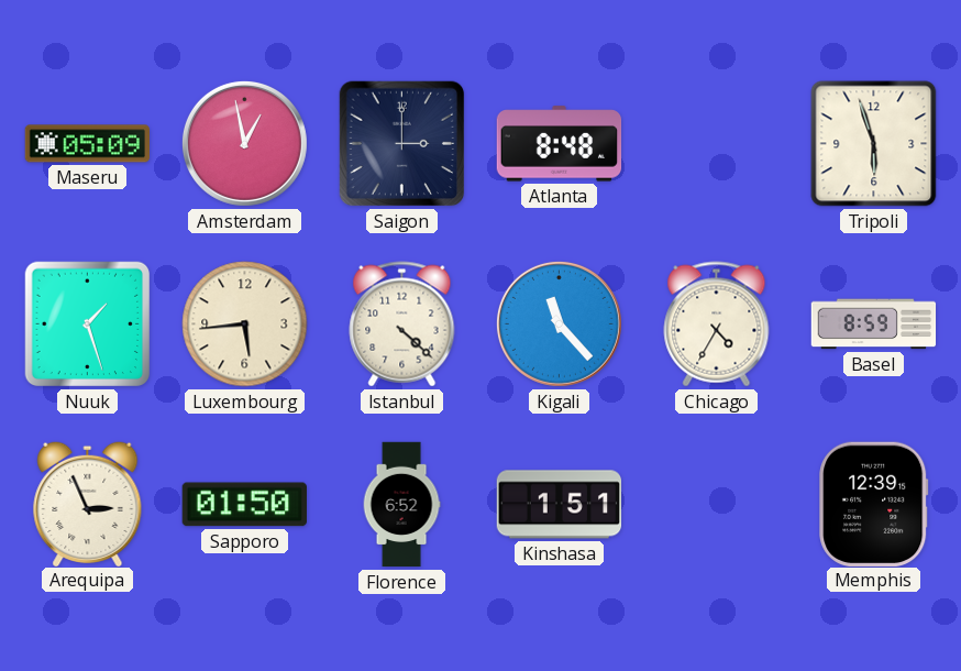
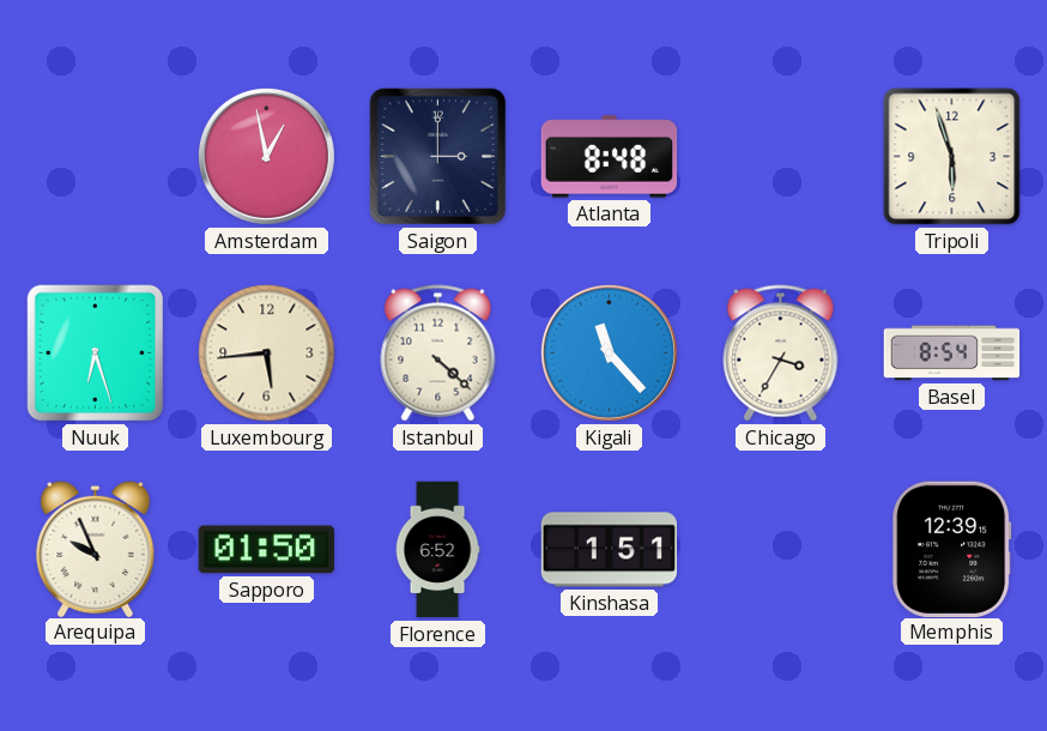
Maseru: 05:09 -> none (88, 144)
Nuuk: 1:27 -> 6:27 (96, 354)
Chicago: 4:35 -> 3:35 (781, 354)
Basel: 8:59 -> 8:54 (952, 354)
Arequipa: 2:56 -> 9:56 (96, 548)
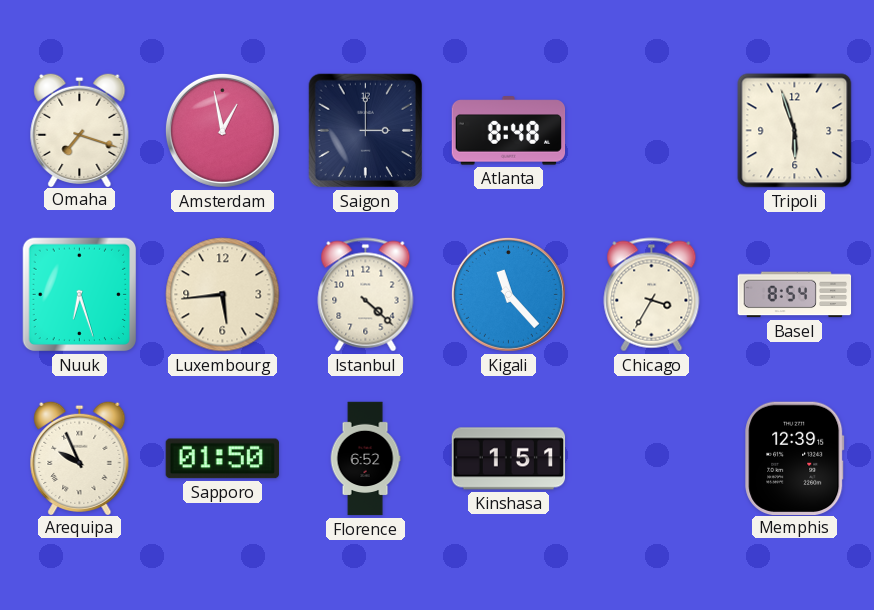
Omaha: none -> 7:18 (80, 129)
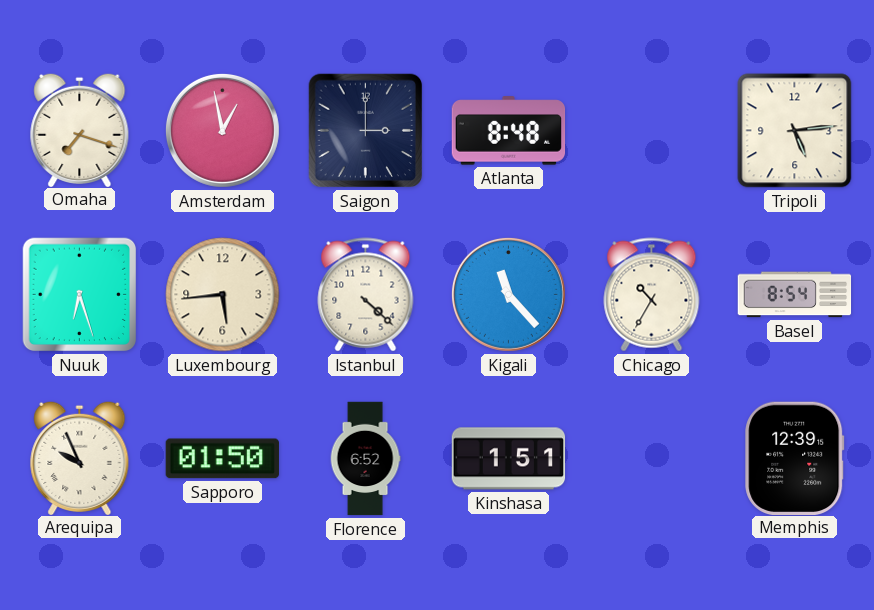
Tripoli: 5:57 -> 5:14 (795, 131)
Chicago: 3:35 -> 10:35 (652, 295)
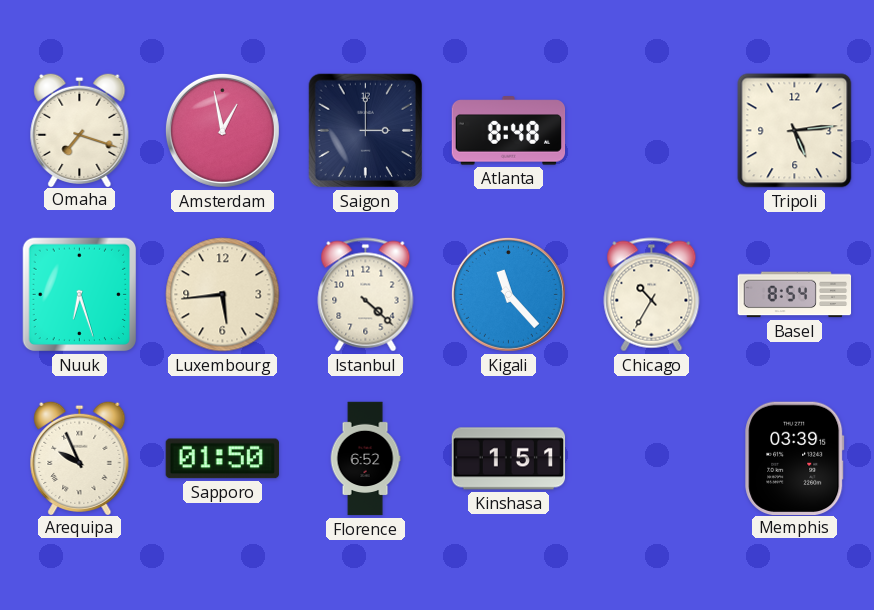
Memphis: 12:39 -> 03:39 (795, 458)
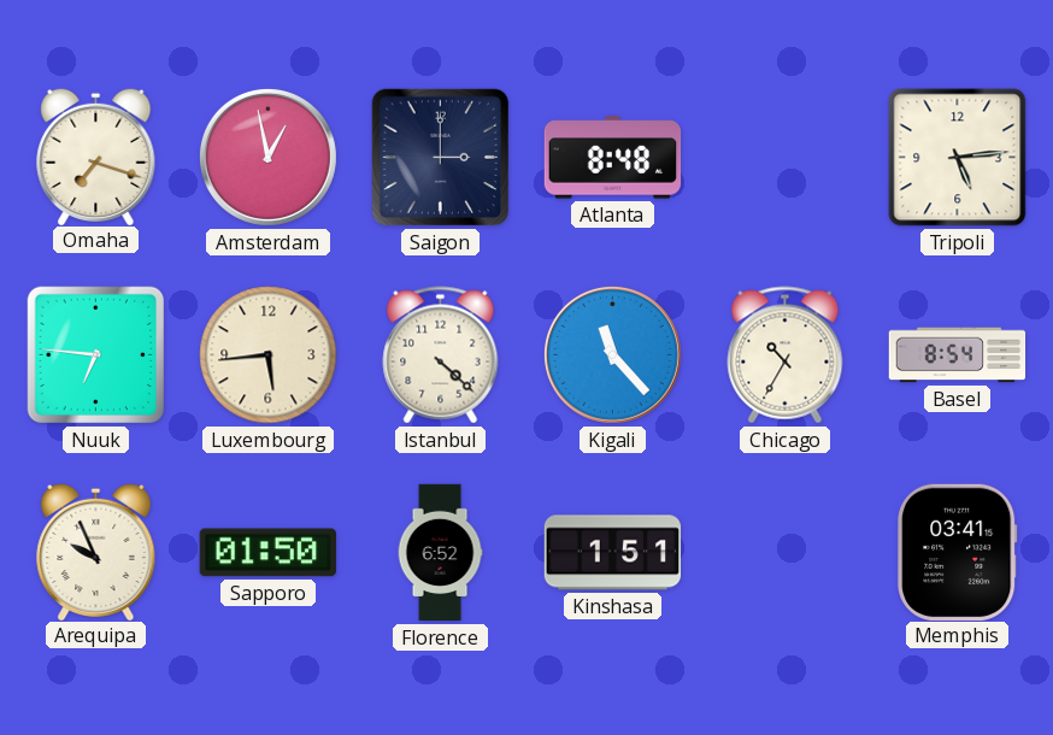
Nuuk: 6:27 -> 6:46 (96, 355)
Memphis: 03:39 -> 03:41 (958, 552)
